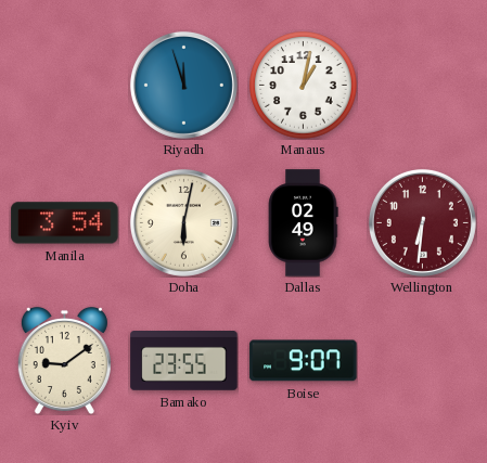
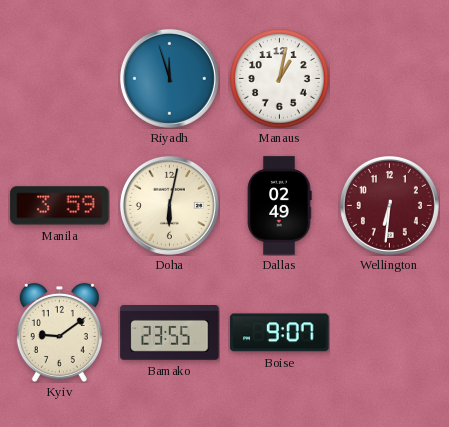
Manila: 3:54 -> 3:59 (60, 206)
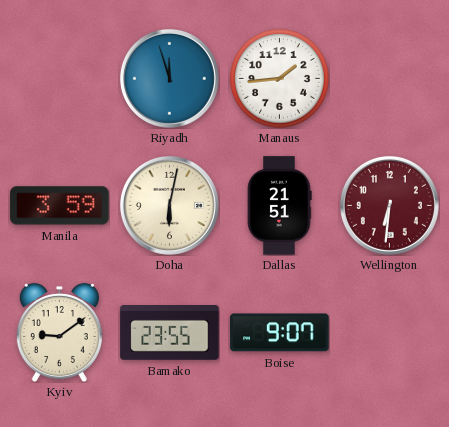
Manaus: 1:02 -> 1:44 (280, 79)
Dallas: 02:49 -> 21:51 (279, 206)
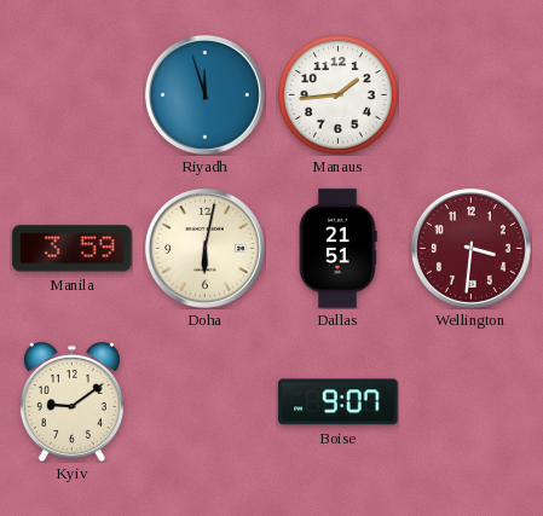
Wellington: 6:31 -> 3:31 (470, 248)
Bamako: 23:55 -> none (170, 333)
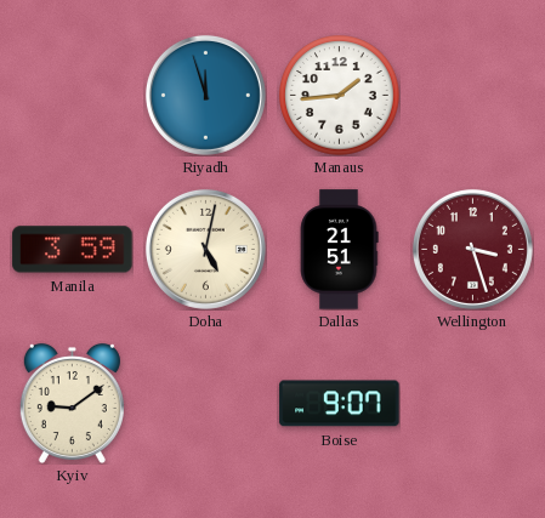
Doha: 6:02 -> 5:02 (205, 249)
Wellington: 3:31 -> 3:27 (472, 249)
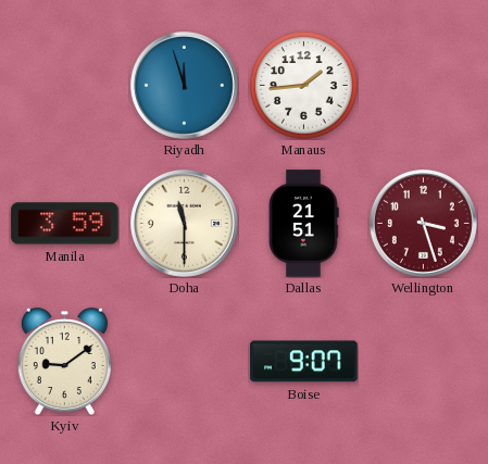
Doha: 5:02 -> 11:30 (184, 223)
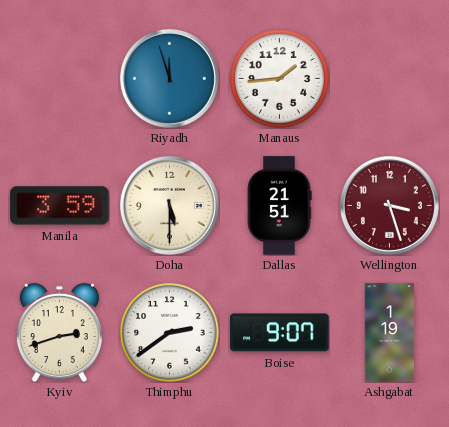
Doha: 11:30 -> 5:30 (169, 205)
Kyiv: 9:09 -> 2:42 (59, 332)
Thimphu: none -> 2:39 (170, 333)
Ashgabat: none -> 1:19 (390, 333)
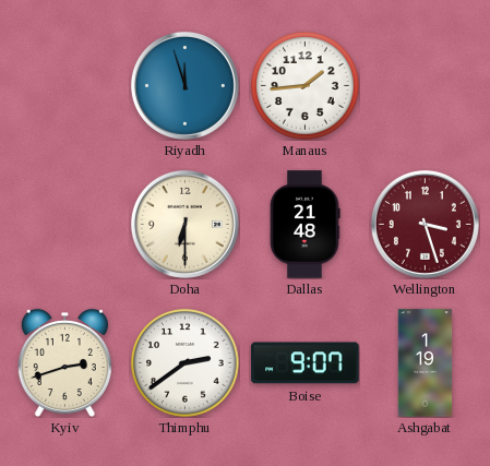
Manila: 3:59 -> none (60, 206)
Doha: 5:30 -> 6:30 (184, 224)
Dallas: 21:51 -> 21:48 (304, 225)
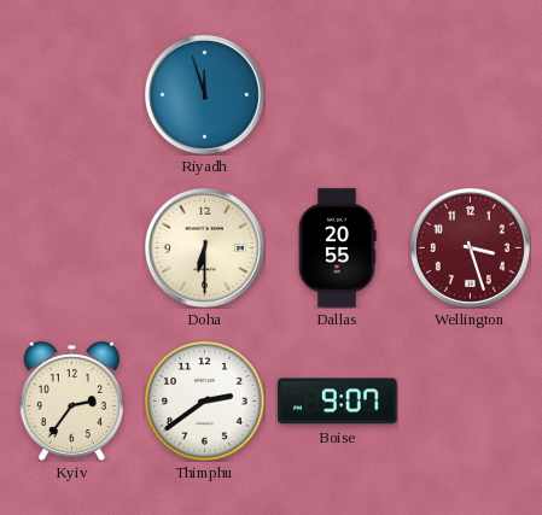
Manaus: 1:44 -> none (306, 86)
Dallas: 21:48 -> 20:55 (337, 248)
Kyiv: 2:42 -> 2:36 (71, 400)
Ashgabat: 1:19 -> none (426, 363)
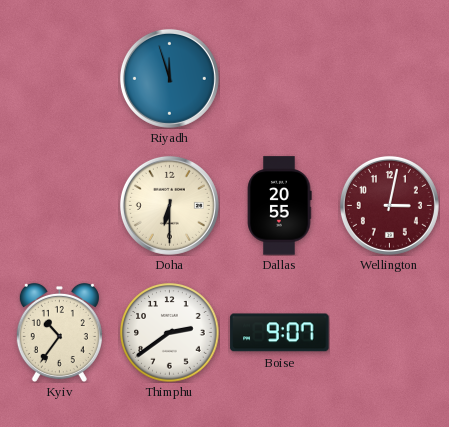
Wellington: 3:27 -> 3:02 (389, 205)
Kyiv: 2:36 -> 10:36 (59, 332)
